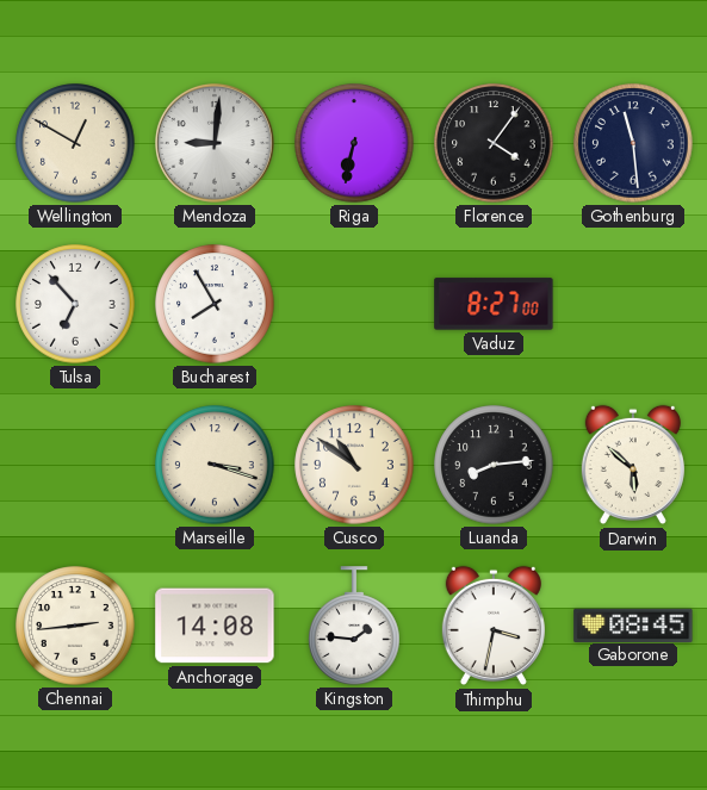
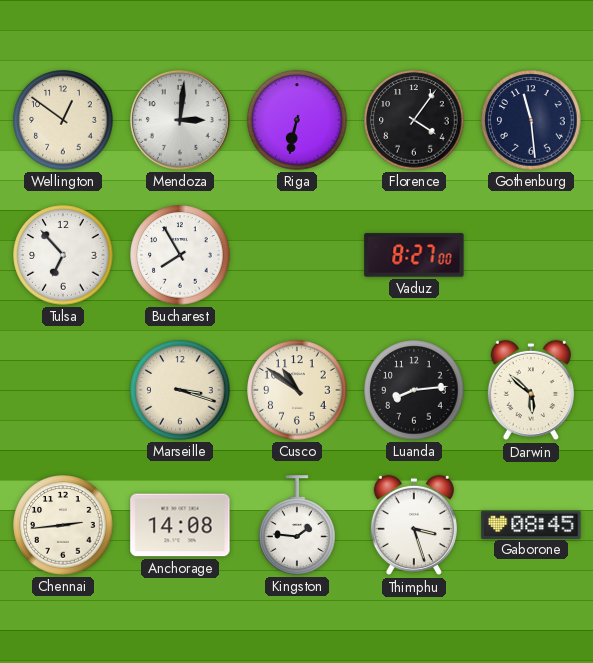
Wellington: 12:50 -> 12:51 (63, 120)
Mendoza: 9:01 -> 3:01 (180, 120)
Thimphu: 3:32 -> 3:27 (414, 525)
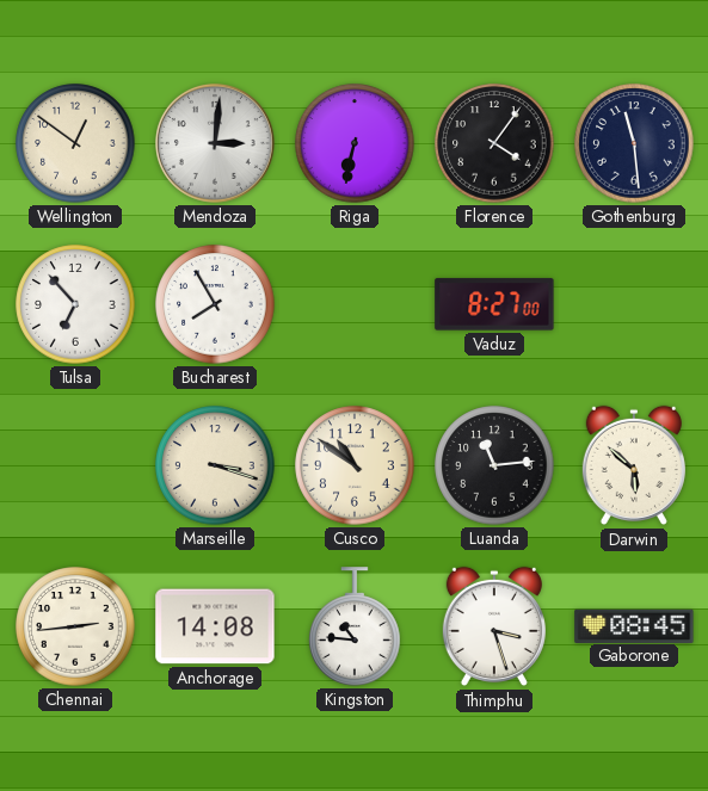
Luanda: 8:14 -> 11:14 (494, 465)
Kingston: 1:46 -> 10:46 (355, 626)
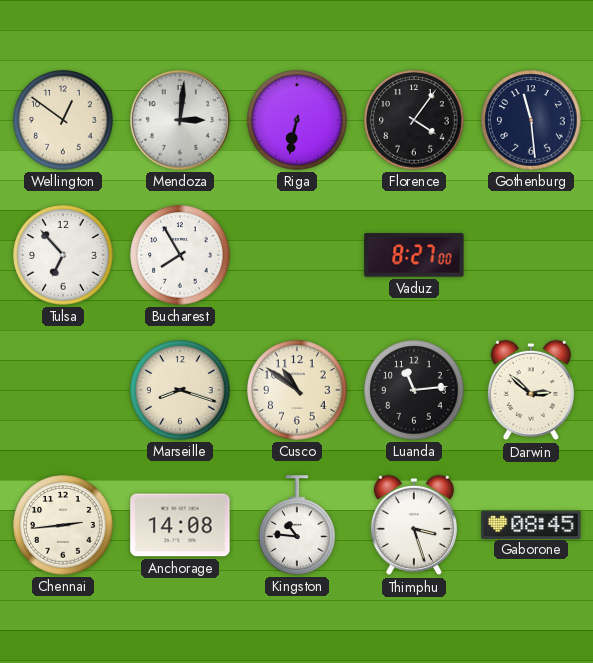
Marseille: 3:18 -> 8:18 (180, 390)
Darwin: 5:52 -> 2:52 (531, 390)
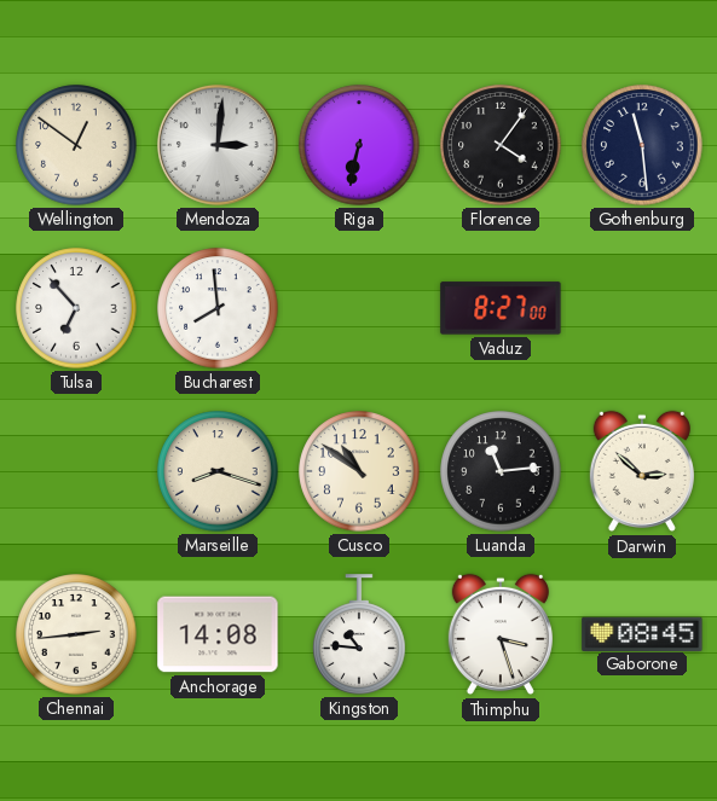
Bucharest: 7:55 -> 7:59 (218, 308)
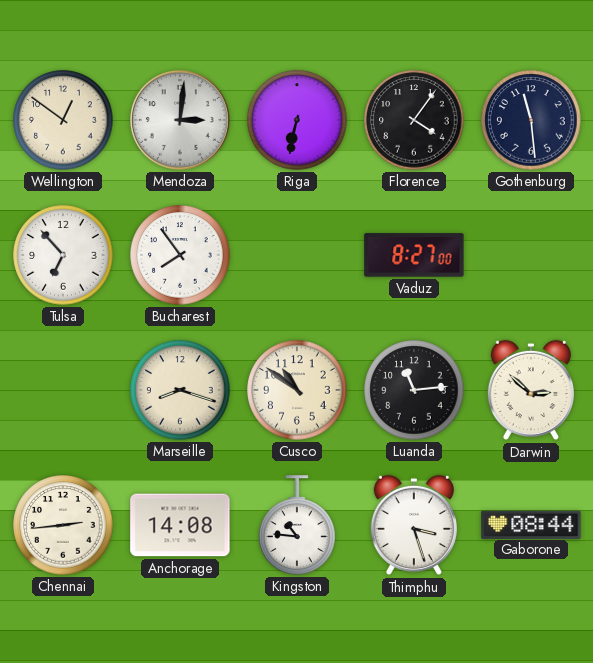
Bucharest: 7:59 -> 7:54 (180, 255)
Gaborone: 08:45 -> 08:44 (531, 524)
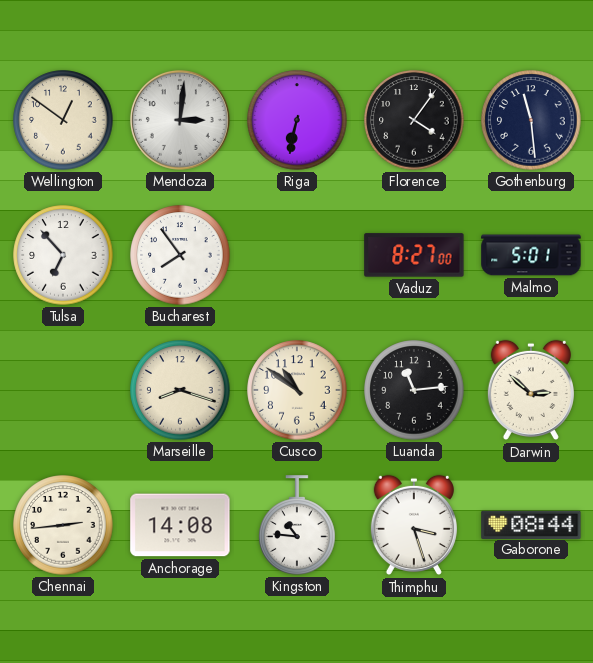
Malmo: none -> 5:01 (531, 255)
